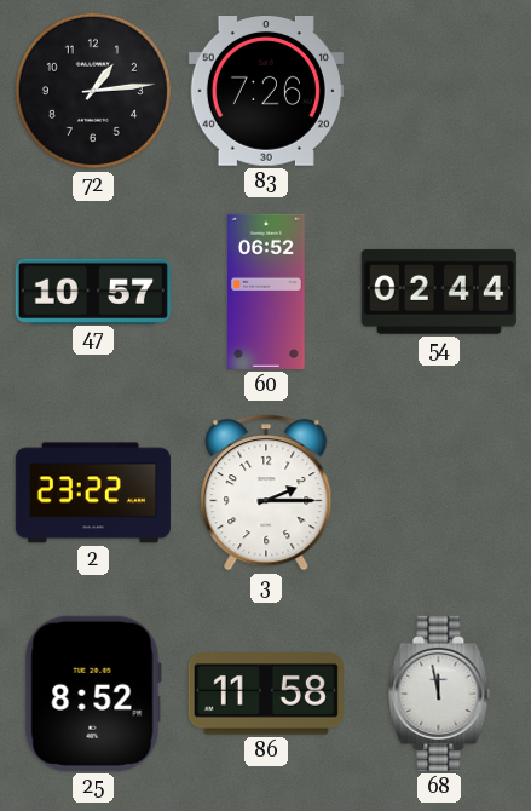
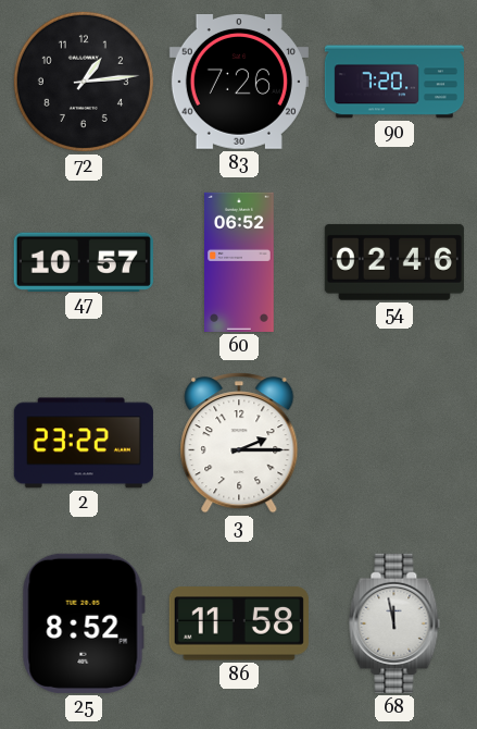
90: none -> 7:20 (394, 82)
54: 02:44 -> 02:46 (394, 262)
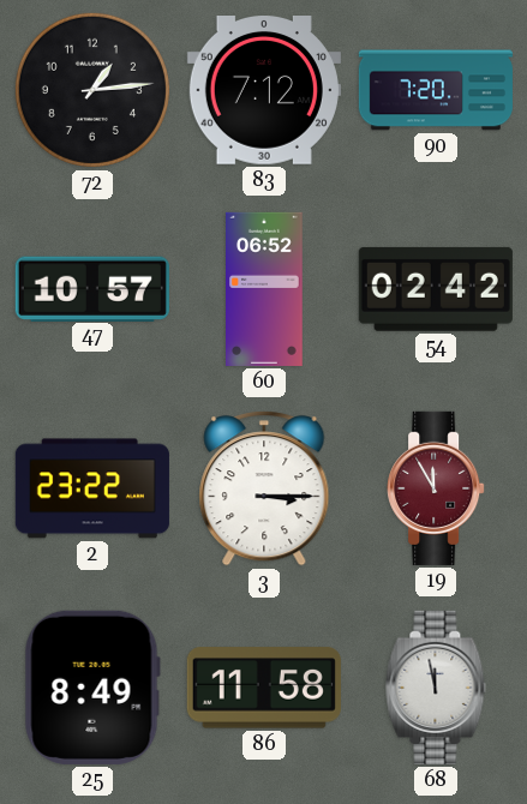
83: 7:26 -> 7:12 (264, 91)
54: 02:46 -> 02:42 (436, 289)
3: 2:15 -> 3:15 (264, 488)
19: none -> 11:55 (436, 488)
25: 8:52 -> 8:49 (92, 688)
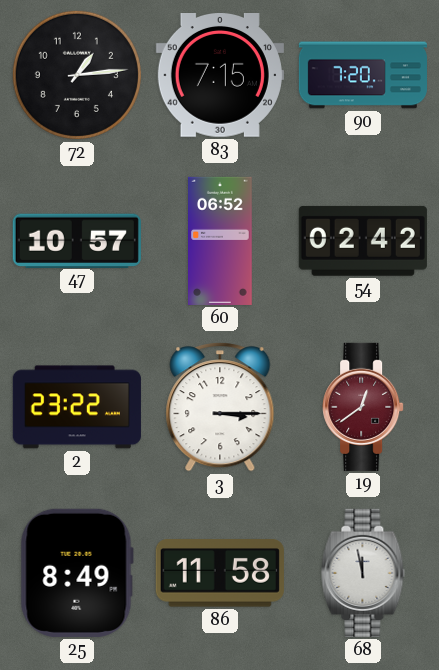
83: 7:12 -> 7:15 (220, 76)
19: 11:55 -> 12:39 (363, 407)
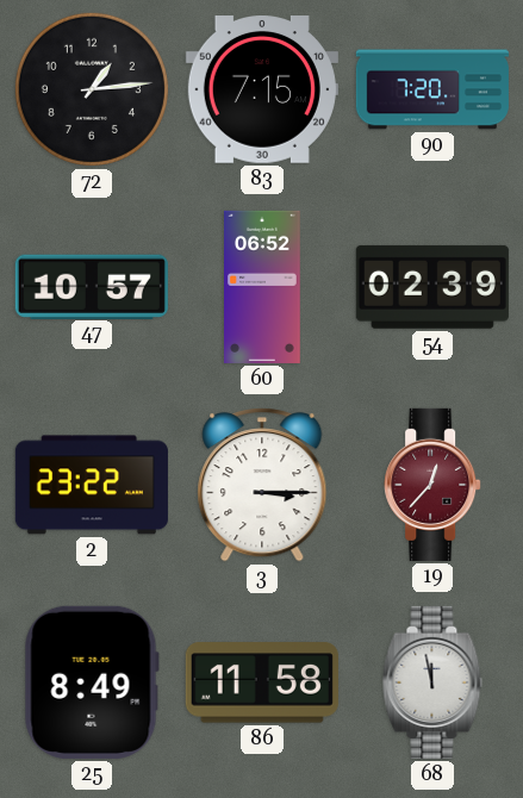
54: 02:42 -> 02:39 (432, 287)
19: 12:39 -> 12:37 (432, 485)
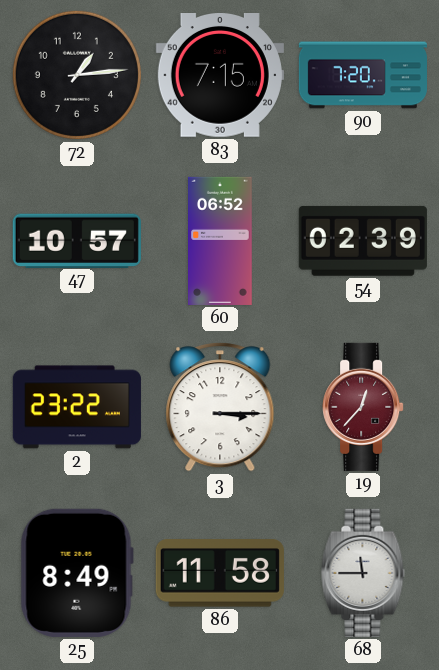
68: 11:58 -> 11:45 (363, 573)
